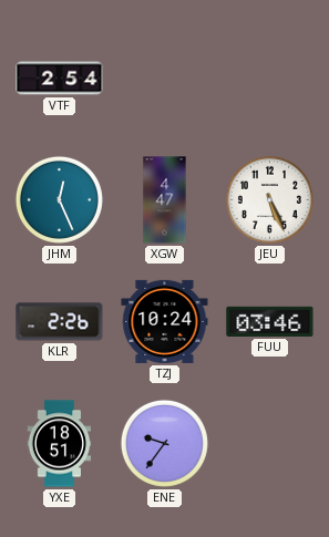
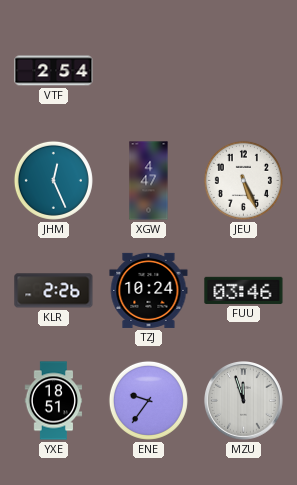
MZU: none -> 11:57 (244, 401)
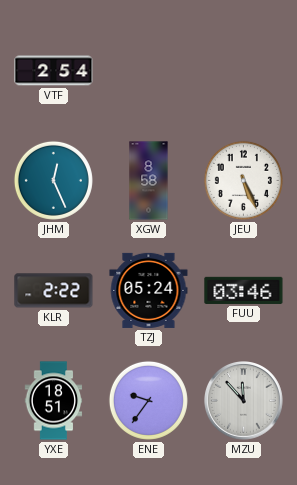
XGW: 4:47 -> 8:58 (149, 181)
KLR: 2:26 -> 2:22 (54, 291)
TZJ: 10:24 -> 05:24 (149, 290)
MZU: 11:57 -> 11:53 (244, 401)
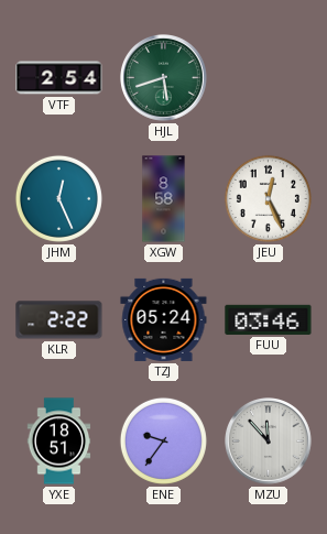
HJL: none -> 5:42 (164, 78)
JEU: 5:26 -> 12:26 (268, 198)
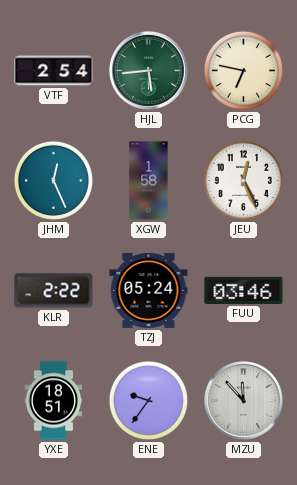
HJL: 5:42 -> 5:44 (149, 71)
PCG: none -> 6:47 (243, 70)
XGW: 8:58 -> 1:58 (149, 181)
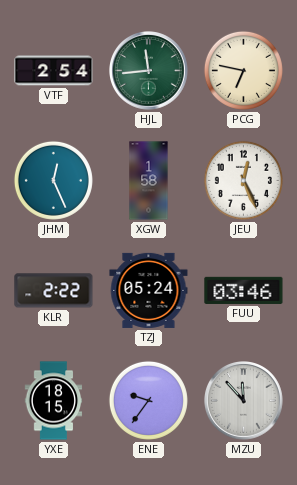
HJL: 5:44 -> 11:44 (149, 71)
YXE: 18:51 -> 18:15 (54, 401)
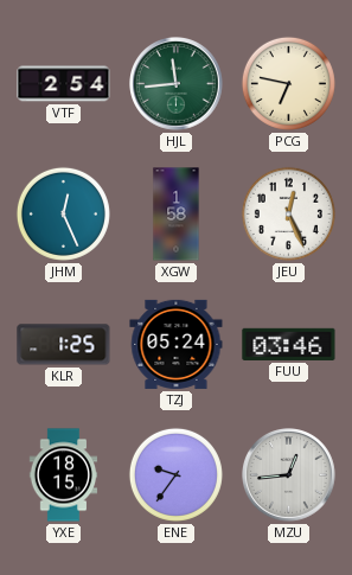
KLR: 2:22 -> 1:25 (64, 345)
MZU: 11:53 -> 12:44 (289, 475)
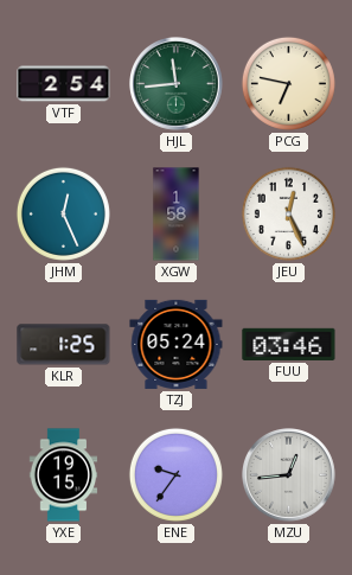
YXE: 18:15 -> 19:15 (64, 475)
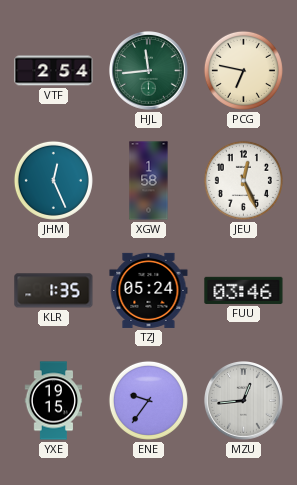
KLR: 1:25 -> 1:35 (54, 291)
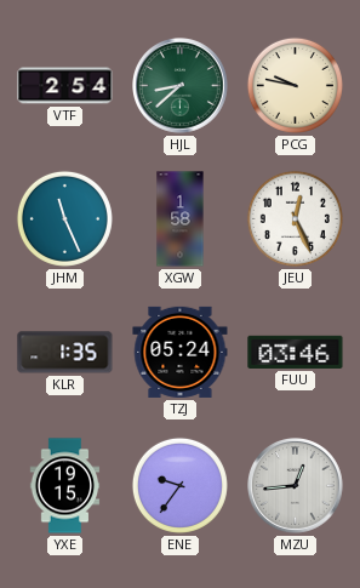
HJL: 11:44 -> 8:38 (181, 86)
PCG: 6:47 -> 9:47 (295, 85)
JHM: 12:26 -> 11:26 (64, 218)
